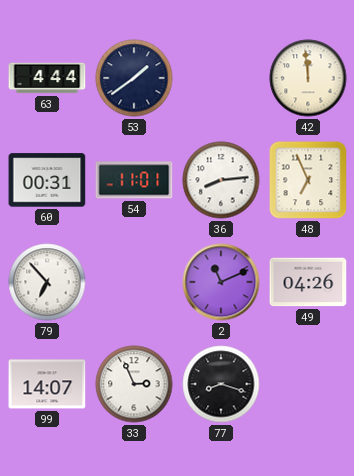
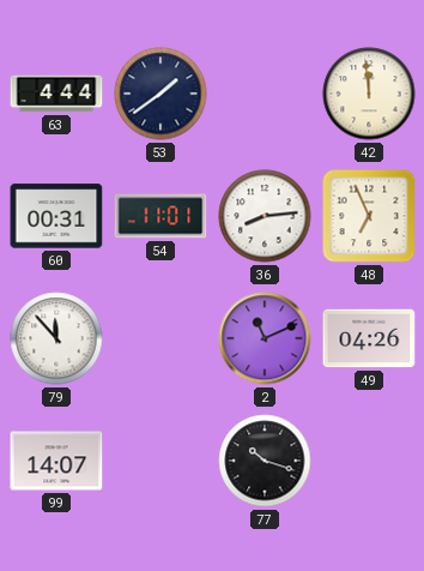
79: 6:53 -> 11:53 (56, 338)
33: 2:56 -> none (134, 384)
77: 8:18 -> 10:18 (265, 461)
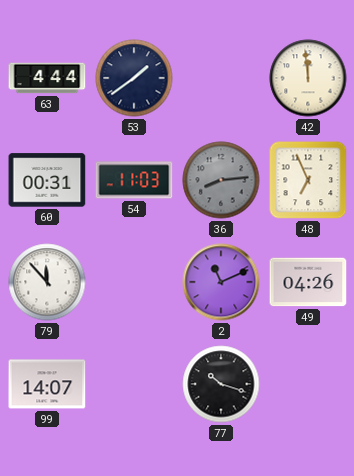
54: 11:01 -> 11:03 (134, 180)
36 dial: white -> grey (221, 180)
